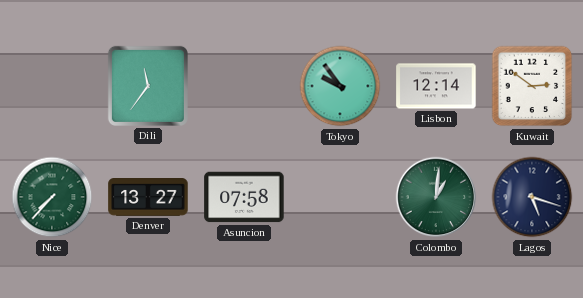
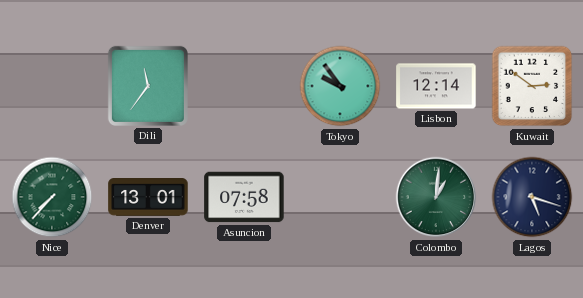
Denver: 13:27 -> 13:01 (148, 198)
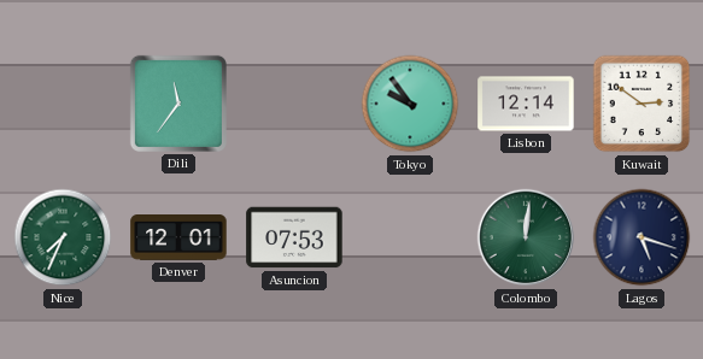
Nice: 7:37 -> 7:34 (63, 237)
Denver: 13:01 -> 12:01 (178, 239)
Asuncion: 07:58 -> 07:53 (294, 237)
Colombo: 1:01 -> 12:01 (526, 237)
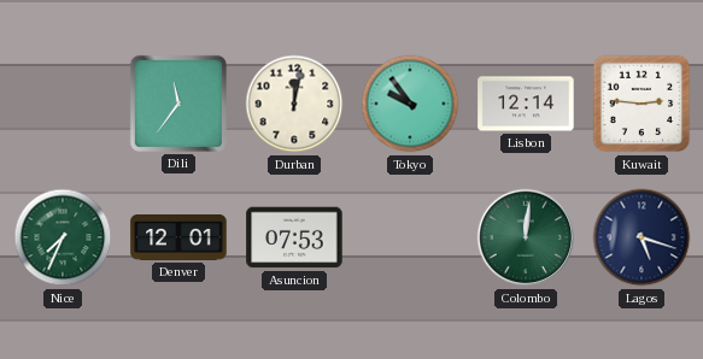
Durban: none -> 12:02 (294, 104)
Kuwait: 2:51 -> 2:46 (642, 104)
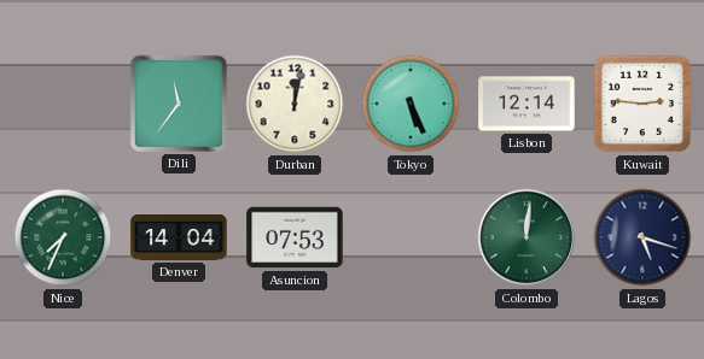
Tokyo: 9:54 -> 5:26 (411, 104)
Denver: 12:01 -> 14:04 (179, 239)
